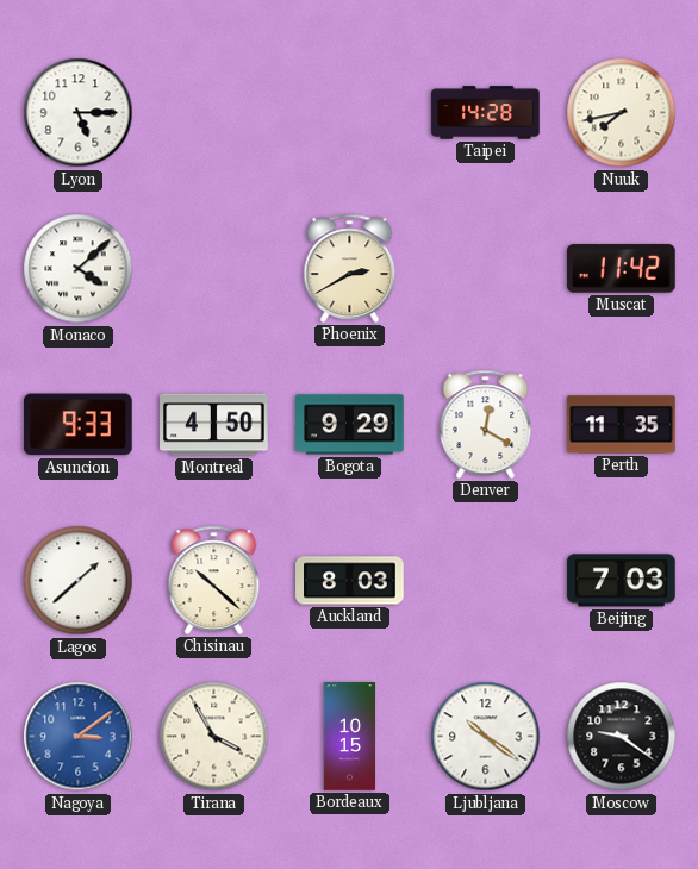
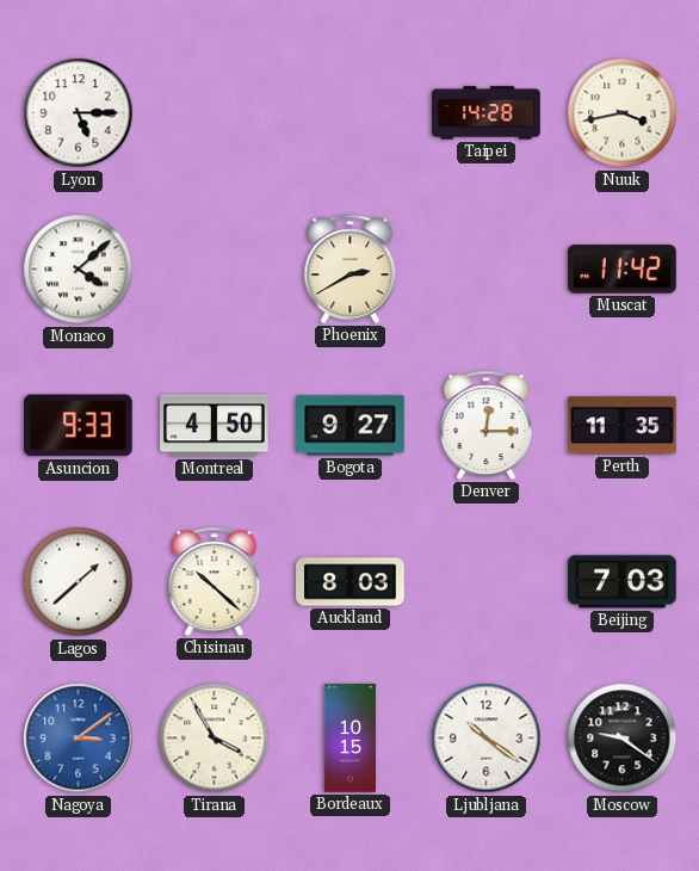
Nuuk: 7:43 -> 3:43 (623, 113)
Bogota: 9:29 -> 9:27 (351, 426)
Denver: 12:20 -> 12:15 (487, 425)
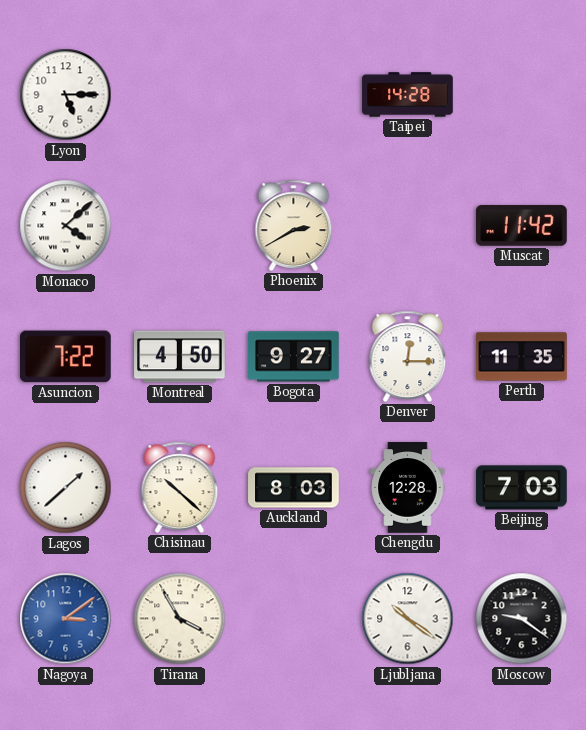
Nuuk: 3:43 -> none (623, 113)
Asuncion: 9:33 -> 7:22 (66, 357)
Chengdu: none -> 12:28 (408, 488)
Bordeaux: 10:15 -> none (351, 739)
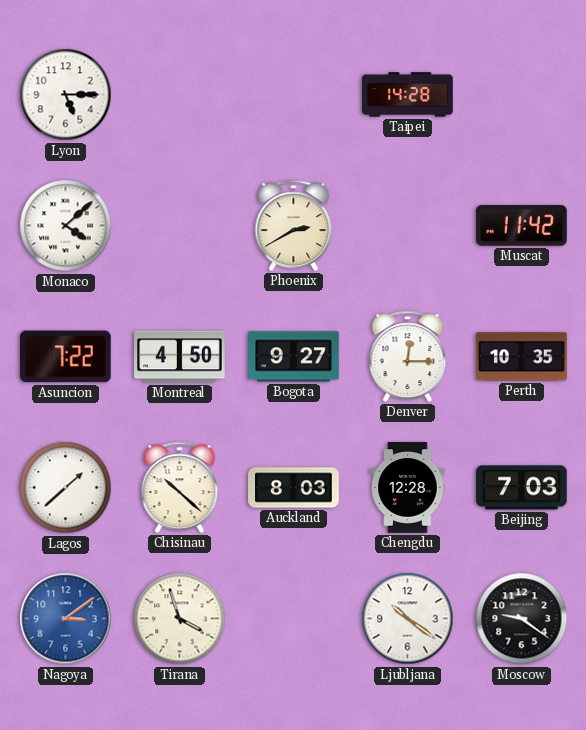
Perth: 11:35 -> 10:35 (522, 357)
Tirana: 3:55 -> 3:57 (180, 619)
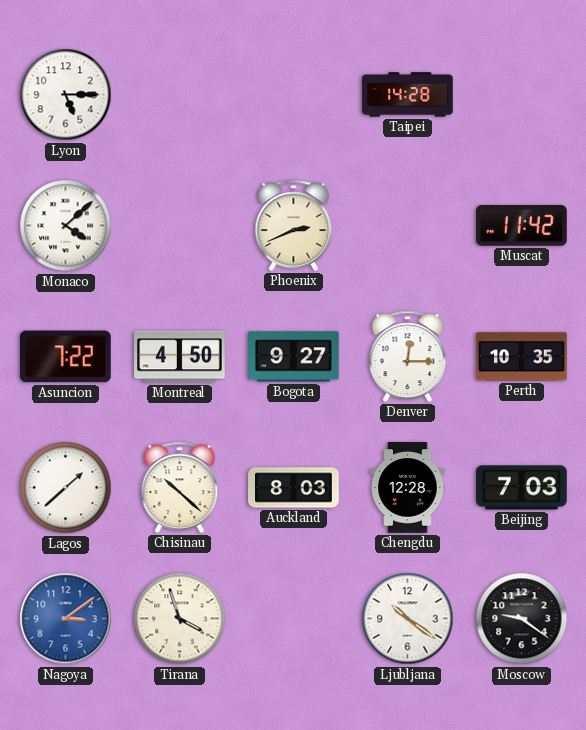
Phoenix: 2:40 -> 2:41 (294, 225)
